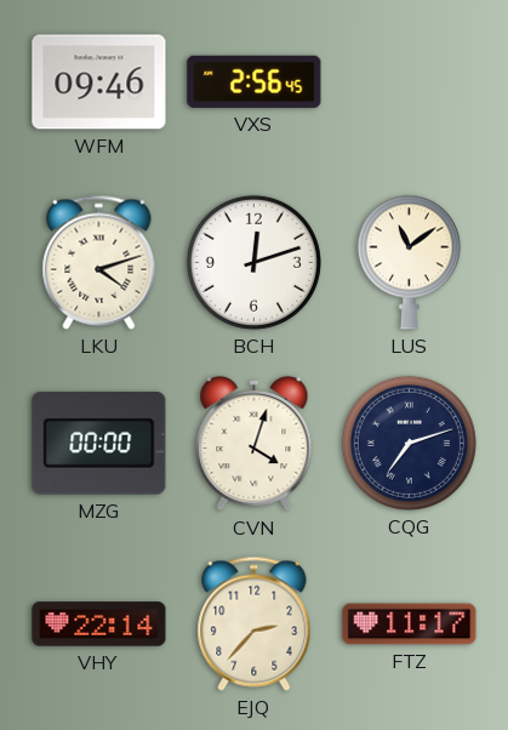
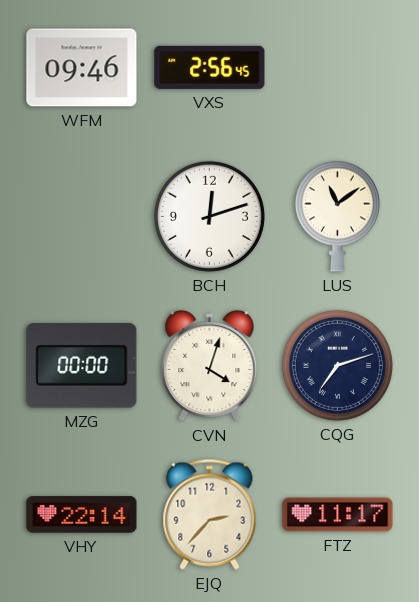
LKU: 4:12 -> none (99, 262)
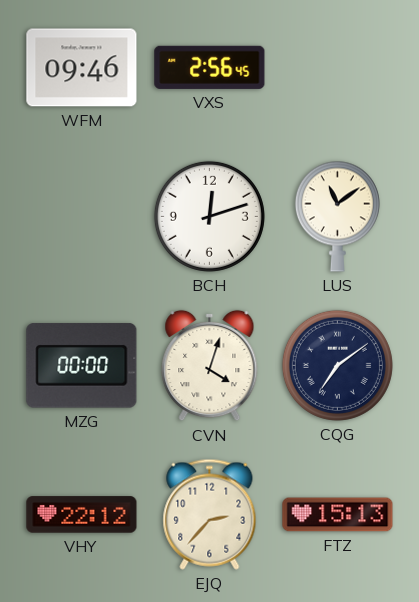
CQG: 7:12 -> 7:09 (337, 365)
VHY: 22:14 -> 22:12 (82, 515)
FTZ: 11:17 -> 15:13 (338, 515)
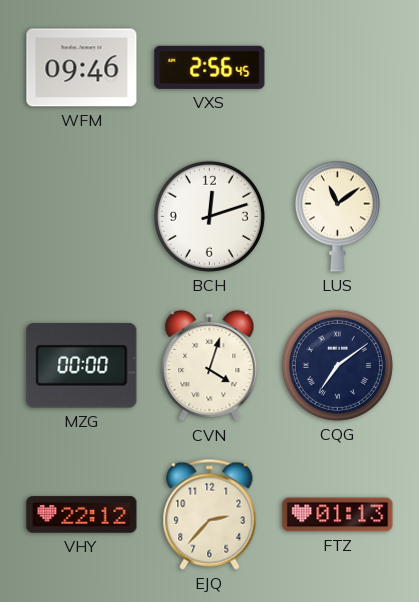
FTZ: 15:13 -> 01:13 (338, 515)
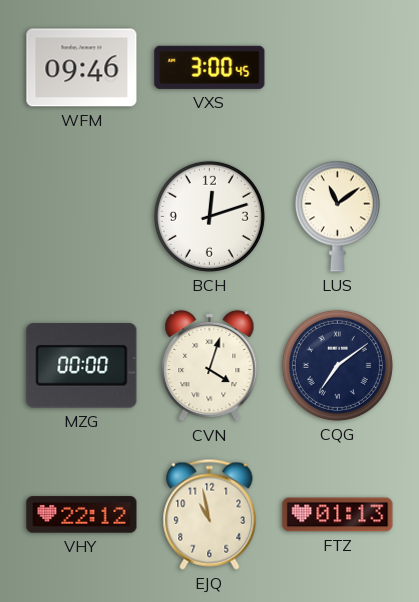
VXS: 2:56 -> 3:00 (210, 67)
EJQ: 2:37 -> 10:58 (210, 514)
